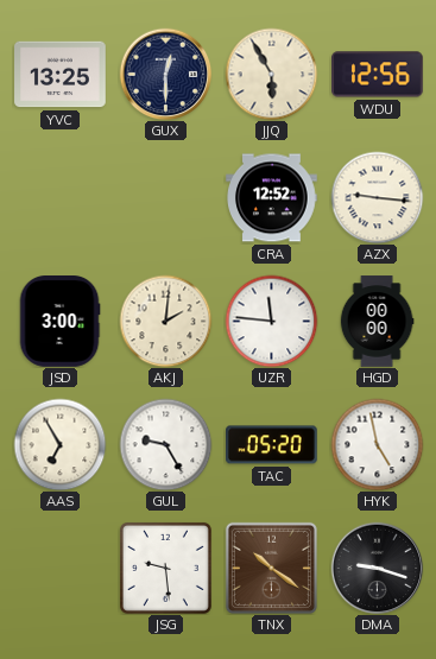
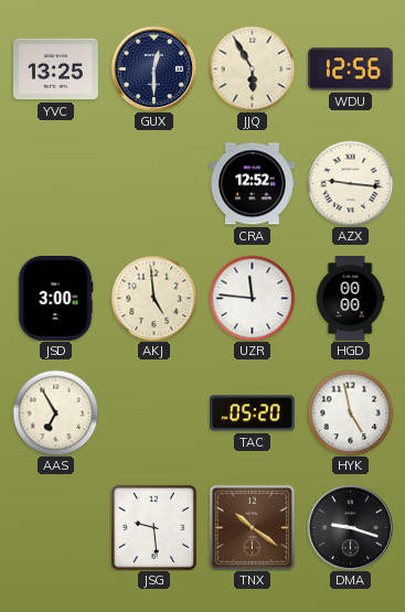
AKJ: 2:01 -> 4:59 (153, 298)
GUL: 9:25 -> none (165, 444)
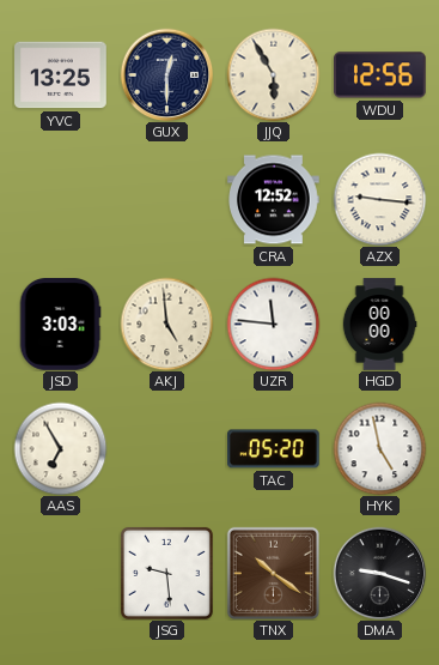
JSD: 3:00 -> 3:03 (60, 325)
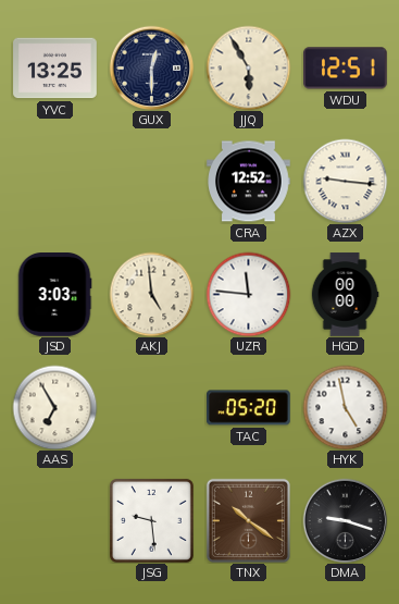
WDU: 12:56 -> 12:51 (346, 69)
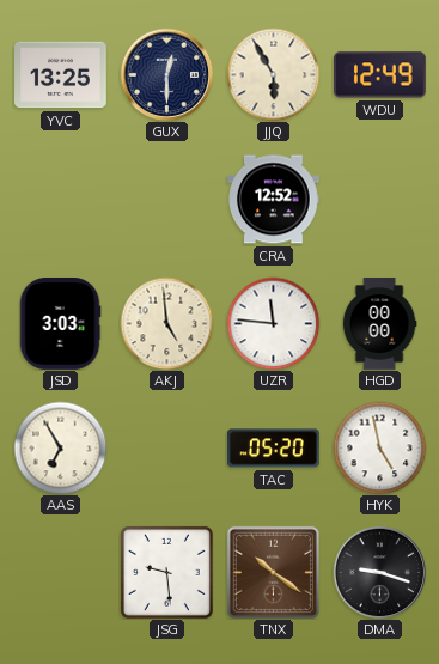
WDU: 12:51 -> 12:49 (380, 75)
AZX: 9:16 -> none (345, 181)
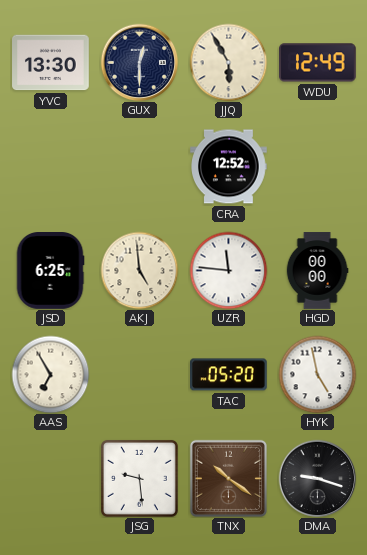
YVC: 13:25 -> 13:30 (51, 63)
JSD: 3:03 -> 6:25 (50, 271)
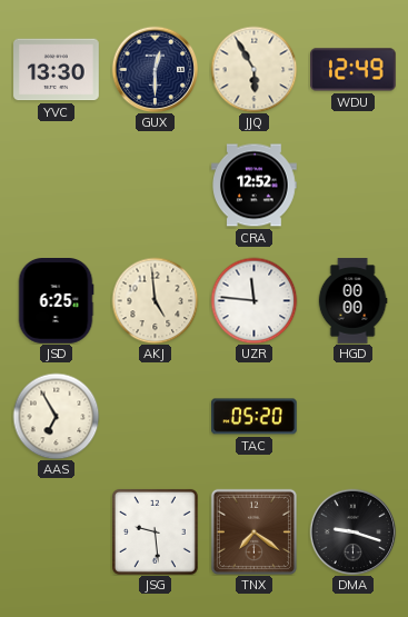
HYK: 4:58 -> none (317, 374)
TNX: 10:21 -> 7:21 (253, 531)
